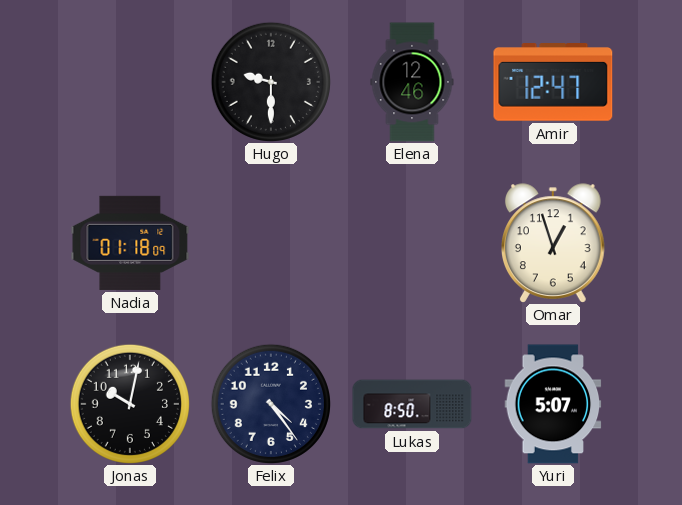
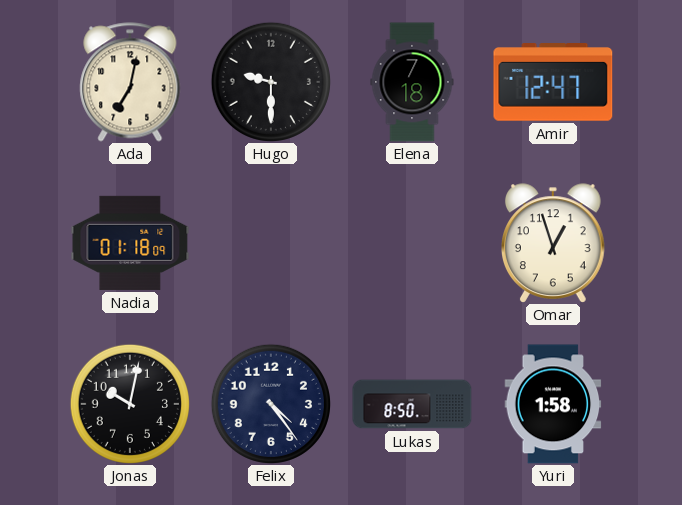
Ada: none -> 7:02 (130, 82)
Elena: 12:46 -> 7:18 (412, 82)
Yuri: 5:07 -> 1:58 (553, 404)
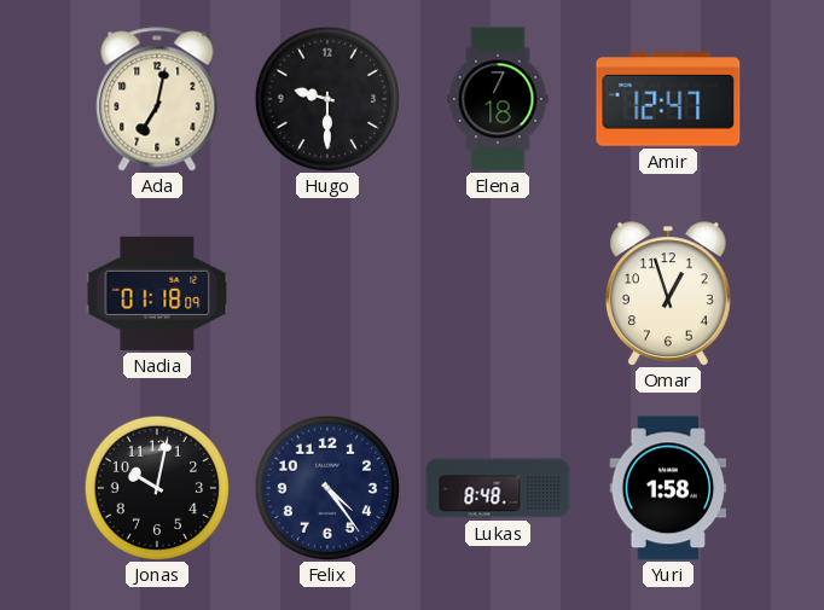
Lukas: 8:50 -> 8:48 (498, 488)
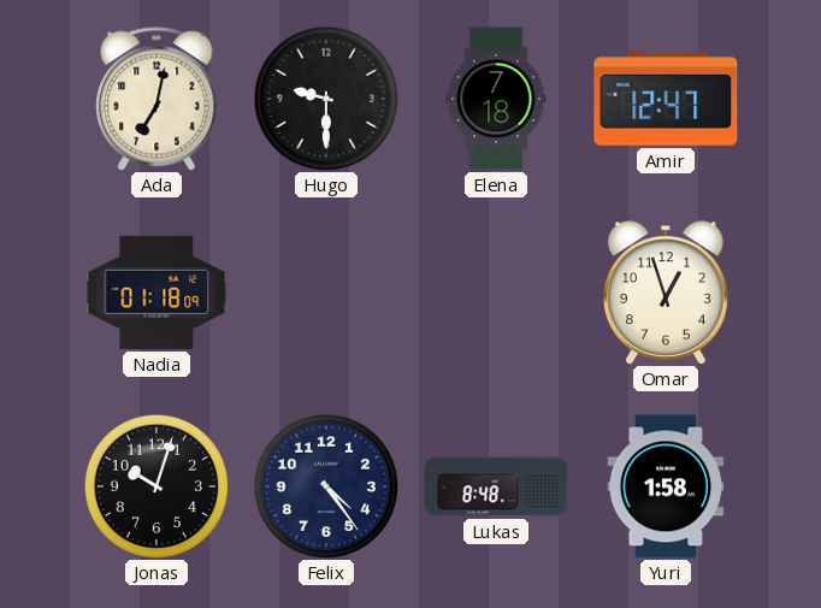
Jonas: 10:02 -> 10:03 (156, 486)
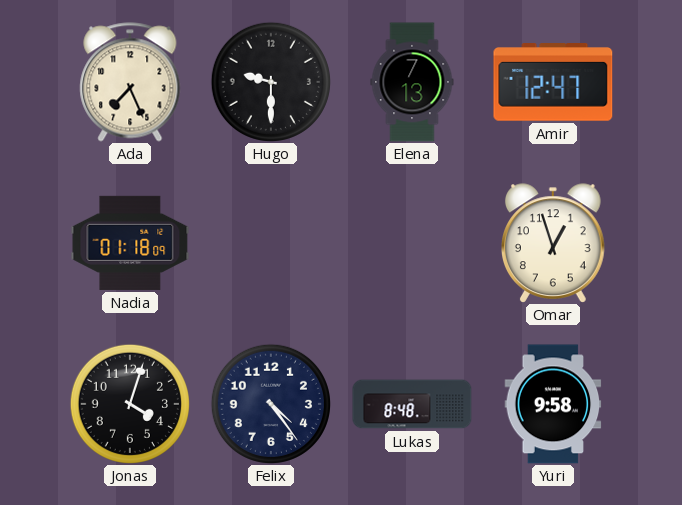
Ada: 7:02 -> 7:26 (130, 82)
Elena: 7:18 -> 7:13 (412, 82)
Jonas: 10:03 -> 4:03 (130, 404)
Yuri: 1:58 -> 9:58 (553, 404)
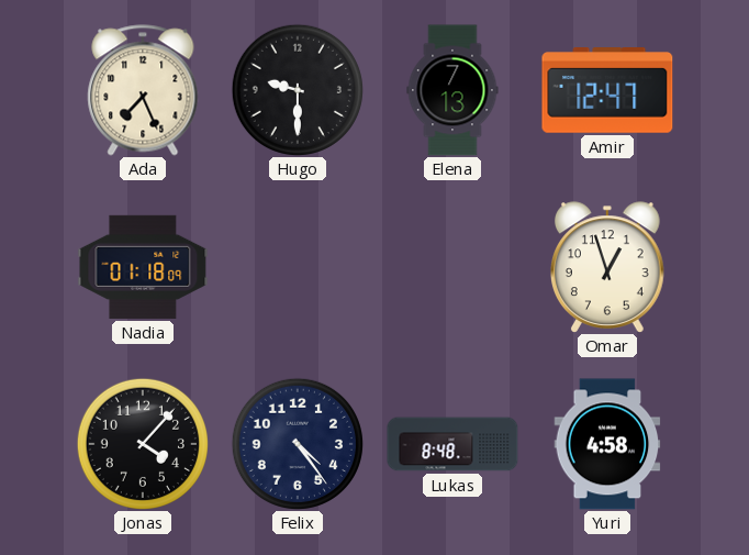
Jonas: 4:03 -> 4:07 (143, 444)
Yuri: 9:58 -> 4:58 (607, 444)
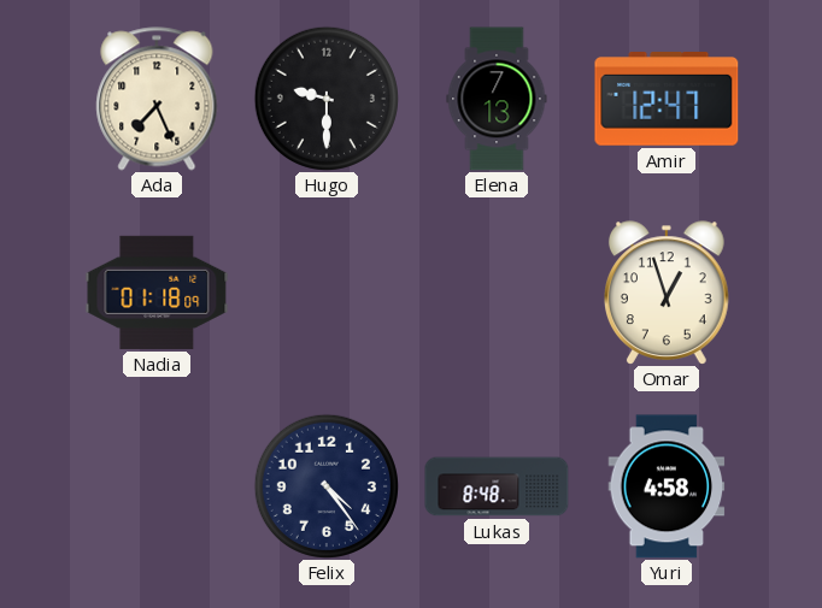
Jonas: 4:07 -> none (143, 444)
